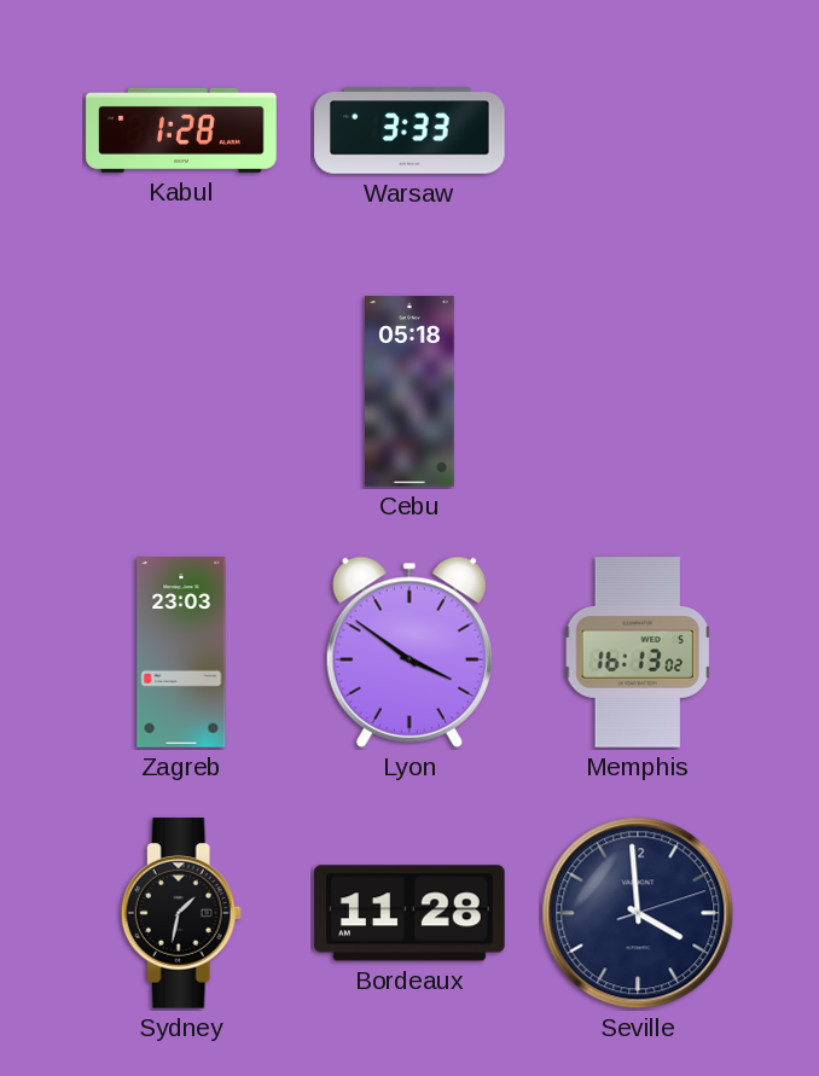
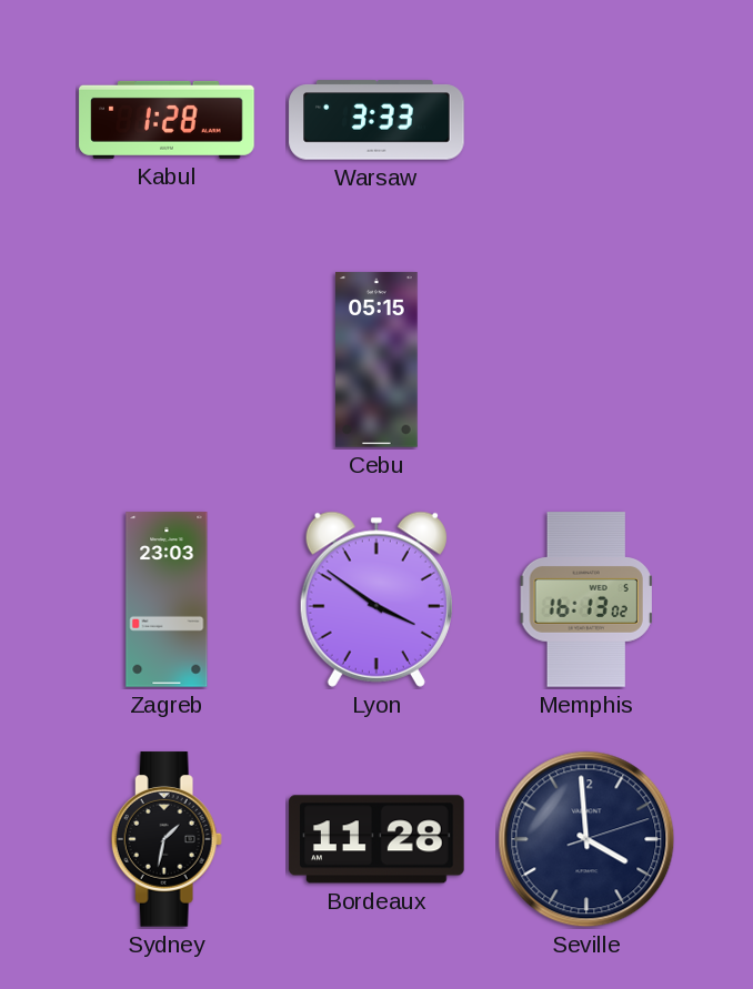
Cebu: 05:18 -> 05:15 (378, 360)
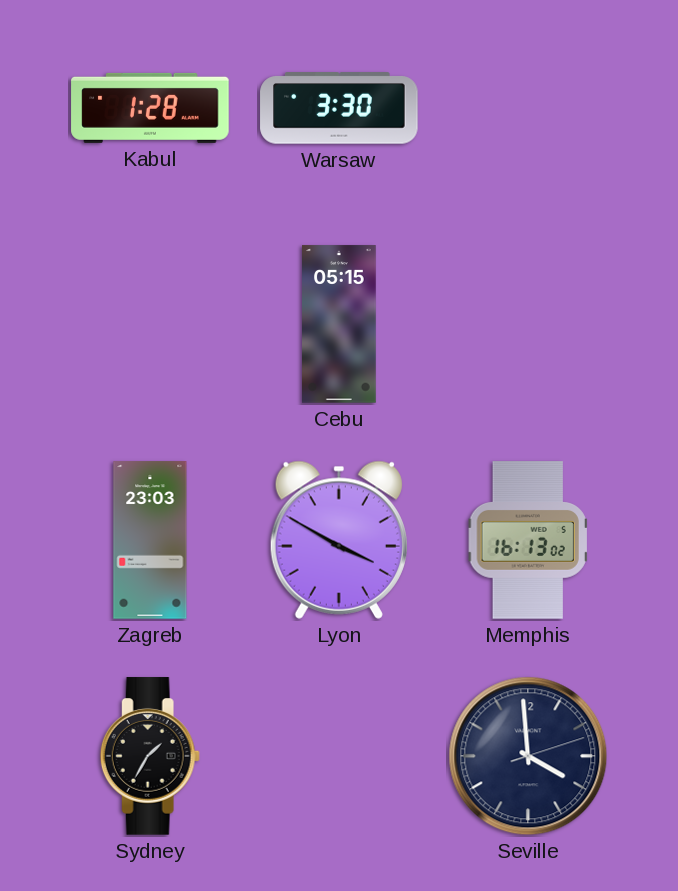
Warsaw: 3:33 -> 3:30 (339, 108)
Lyon: 3:51 -> 3:50 (339, 540)
Sydney: 1:32 -> 1:35 (150, 756)
Bordeaux: 11:28 -> none (376, 839)
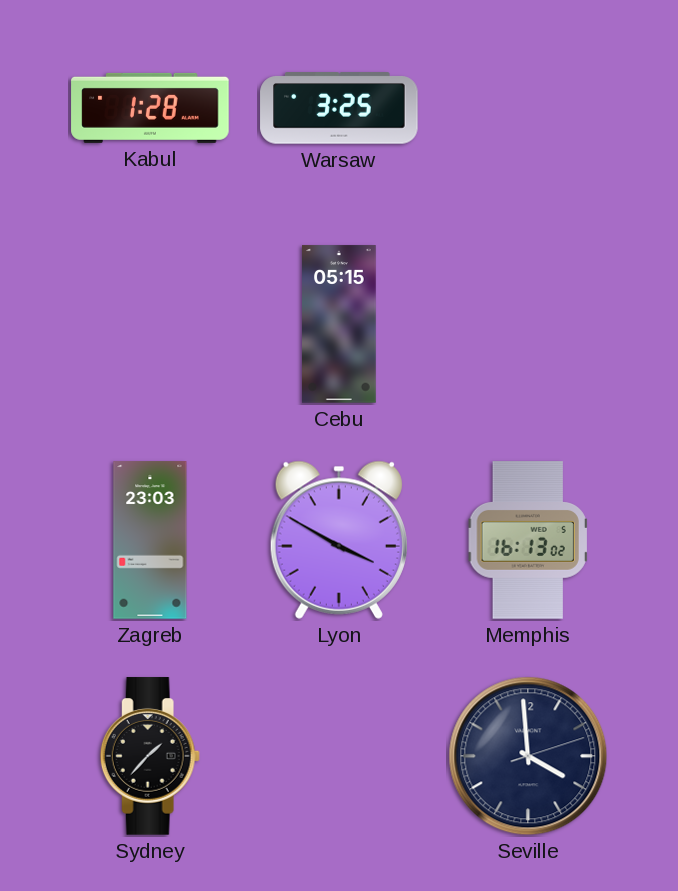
Warsaw: 3:30 -> 3:25 (339, 108)
Sydney: 1:35 -> 1:37 (150, 756)
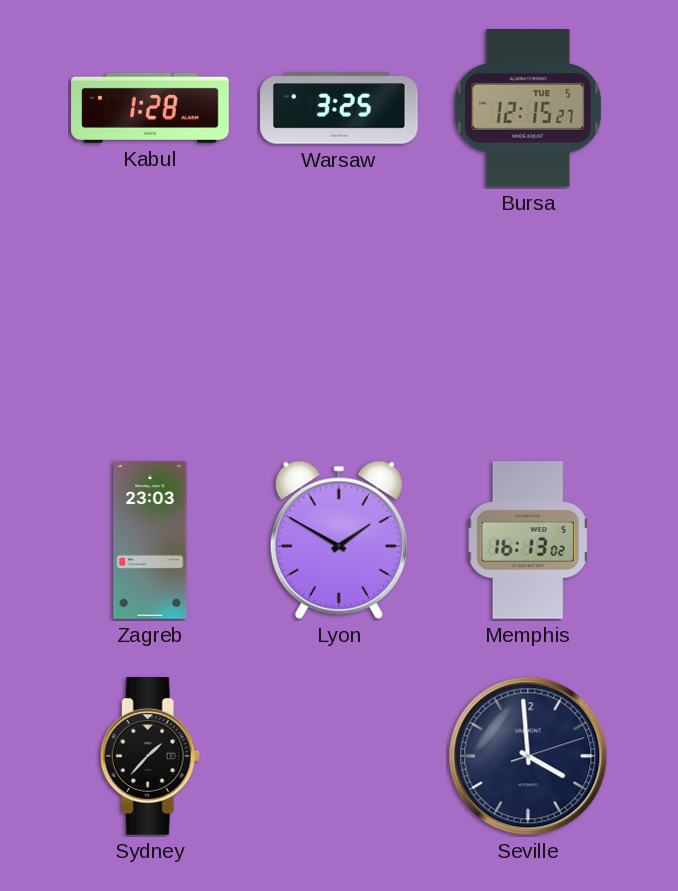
Bursa: none -> 12:15 (528, 108)
Cebu: 05:15 -> none (340, 324)
Lyon: 3:50 -> 1:50 (339, 540)
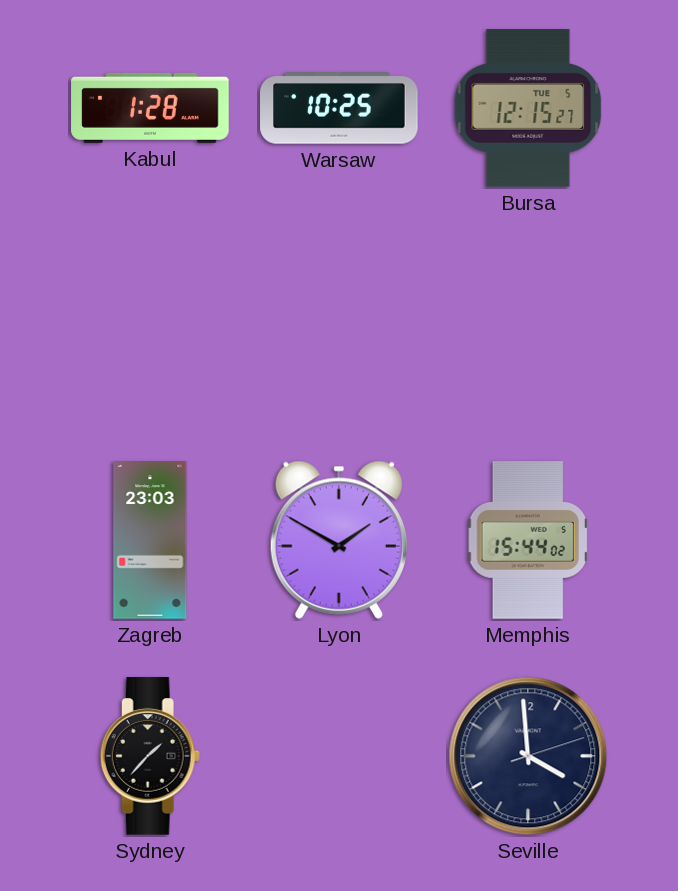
Warsaw: 3:25 -> 10:25 (339, 108)
Memphis: 16:13 -> 15:44 (528, 540)
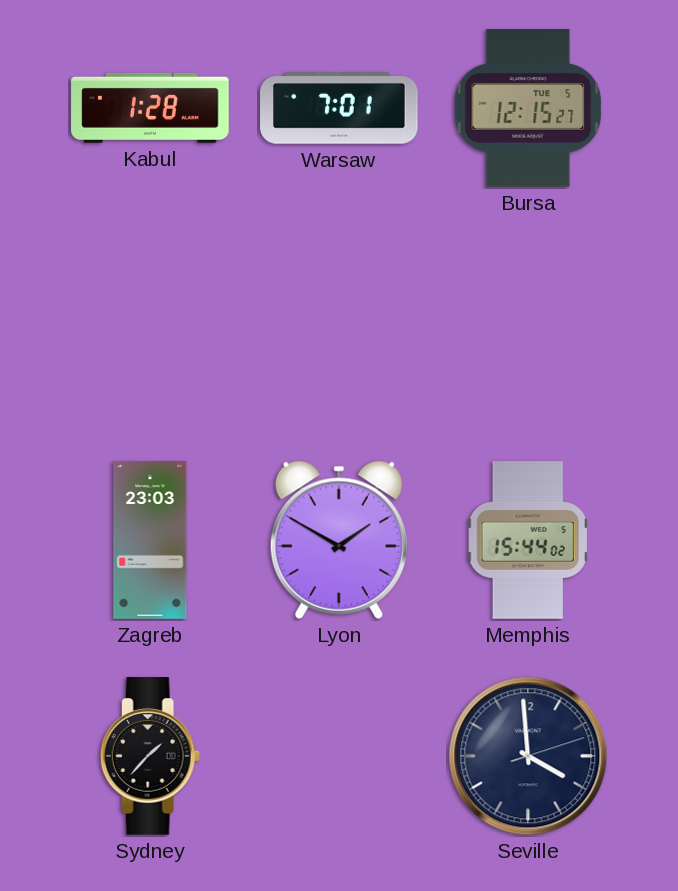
Warsaw: 10:25 -> 7:01 (339, 108)
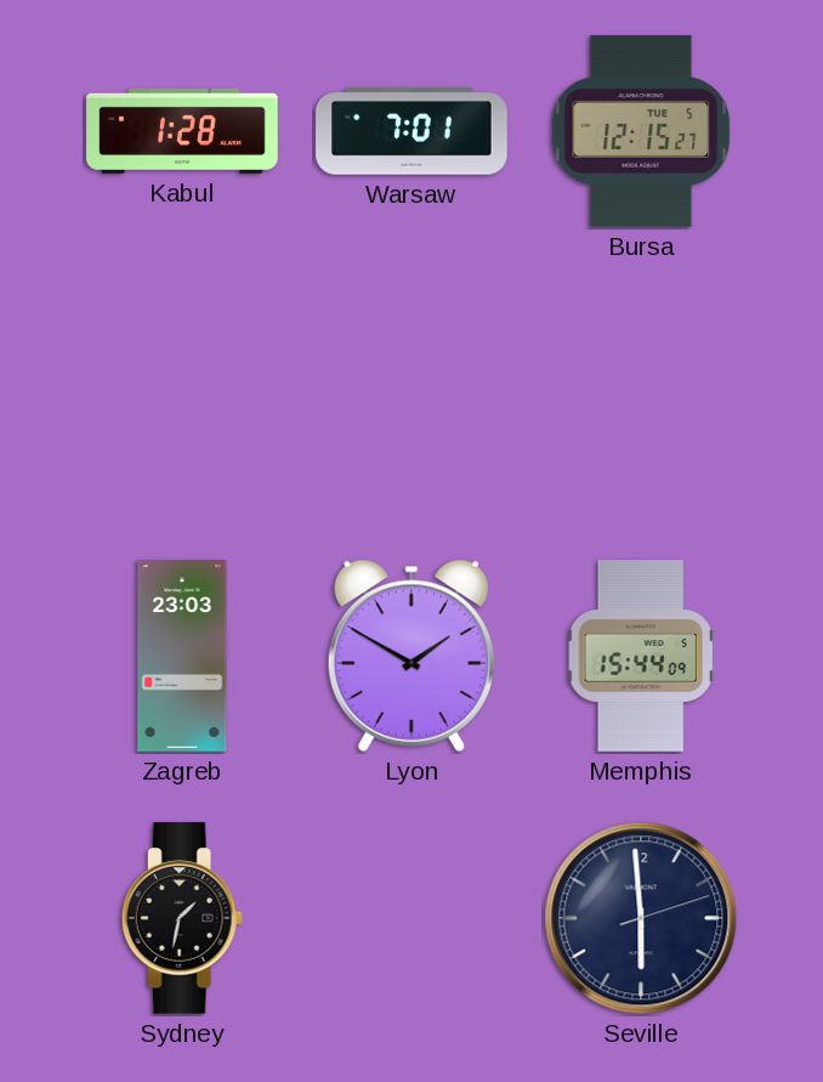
Memphis: 15:44:02 -> 15:44:09 (641, 656)
Sydney: 1:37 -> 1:32 (182, 918)
Seville: 3:59 -> 5:59 (641, 918)
